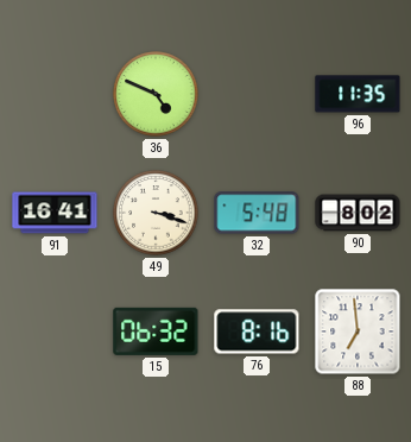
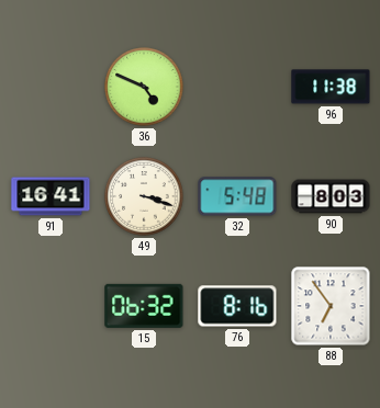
96: 11:35 -> 11:38 (331, 87)
90: 8:02 -> 8:03 (331, 196)
88: 6:59 -> 6:54 (331, 306)
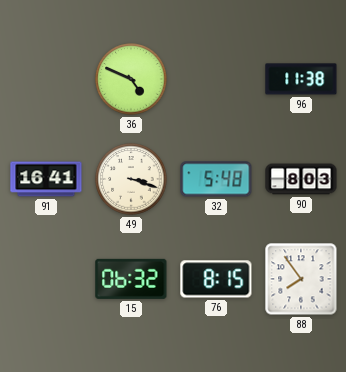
76: 8:16 -> 8:15 (216, 279)
88: 6:54 -> 7:54 (301, 279)
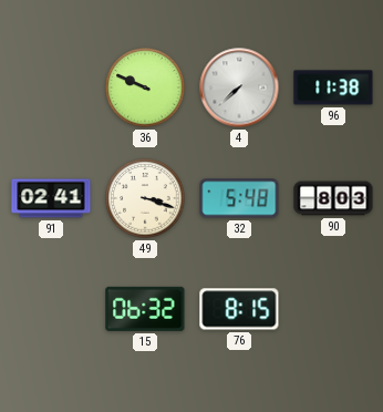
36: 4:49 -> 9:49 (145, 87)
4: none -> 7:38 (239, 87)
91: 16:41 -> 02:41 (51, 198)
88: 7:54 -> none (301, 279)
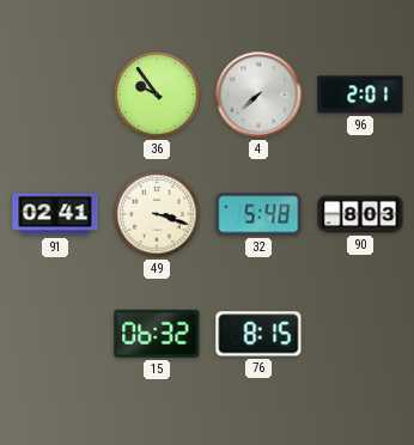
36: 9:49 -> 9:54 (157, 95)
96: 11:38 -> 2:01 (360, 95)
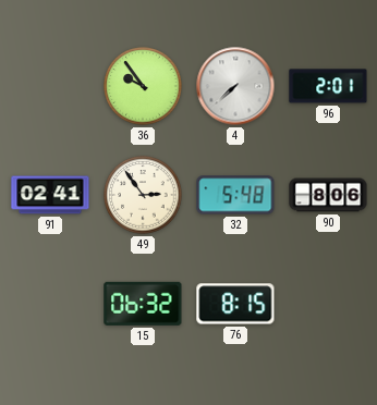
49: 3:18 -> 2:54 (143, 195)
90: 8:03 -> 8:06 (328, 195)
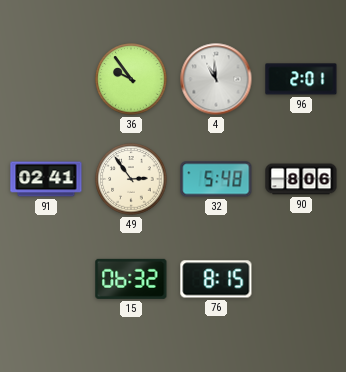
4: 7:38 -> 10:59 (216, 79)
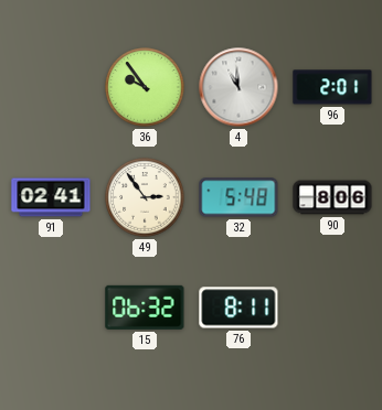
76: 8:15 -> 8:11 (238, 307)
